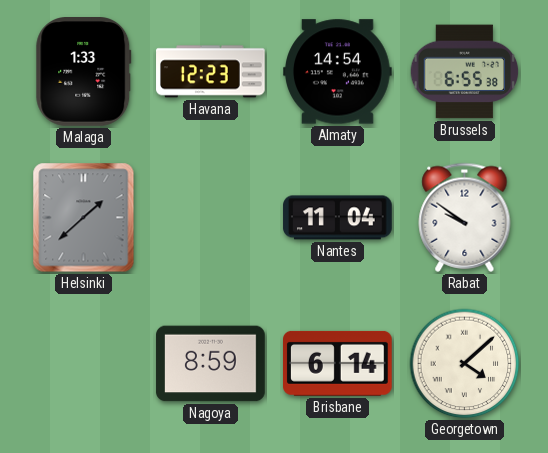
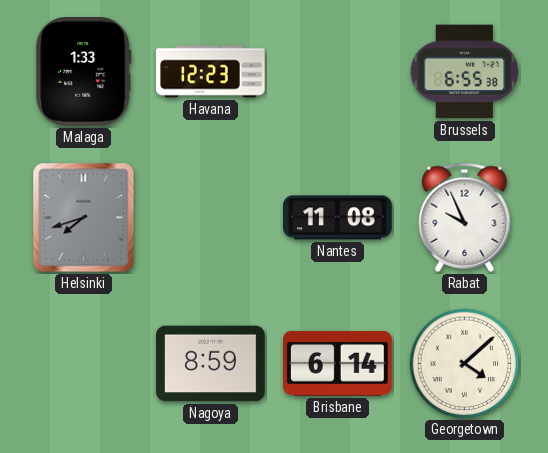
Almaty: 14:54 -> none (338, 72)
Helsinki: 1:38 -> 7:42 (84, 218)
Nantes: 11:04 -> 11:08 (338, 218)
Rabat: 9:51 -> 9:56 (465, 217)
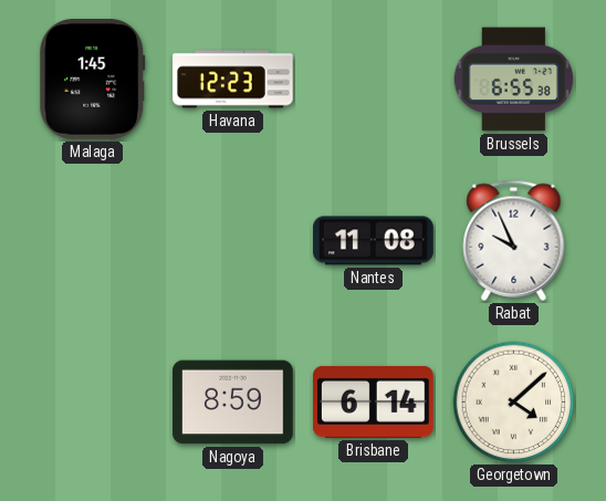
Malaga: 1:33 -> 1:45 (93, 80)
Helsinki: 7:42 -> none (84, 218)
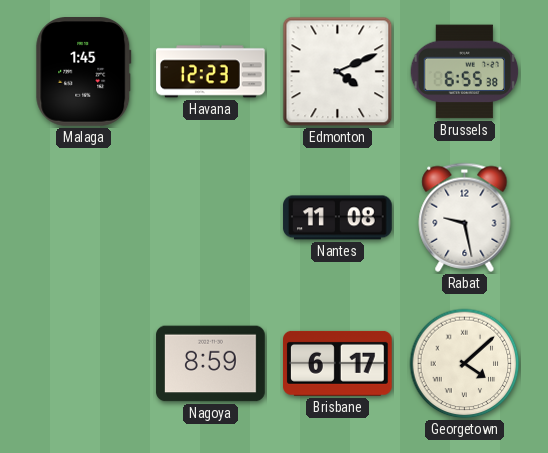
Edmonton: none -> 4:11 (338, 72)
Rabat: 9:56 -> 9:28 (465, 217)
Brisbane: 6:14 -> 6:17 (338, 363)
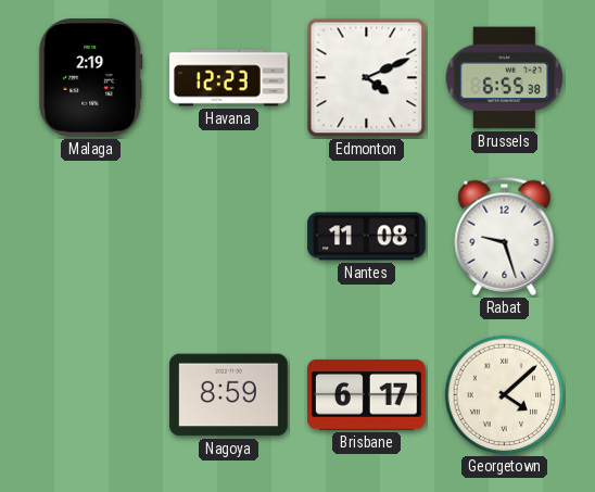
Malaga: 1:45 -> 2:19 (91, 78)
Rabat: 9:28 -> 9:27 (505, 236)
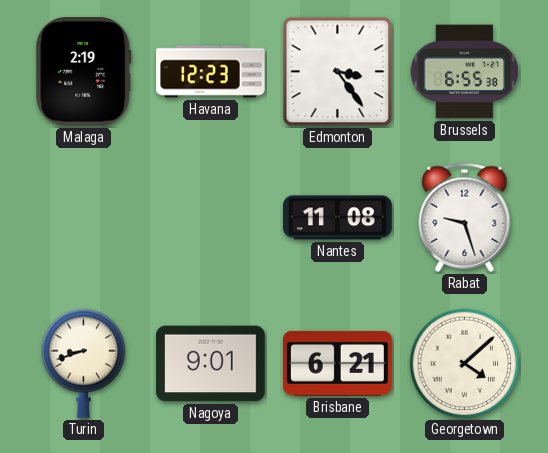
Edmonton: 4:11 -> 3:24 (338, 72)
Turin: none -> 8:42 (84, 363)
Nagoya: 8:59 -> 9:01 (211, 364)
Brisbane: 6:17 -> 6:21 (338, 363)
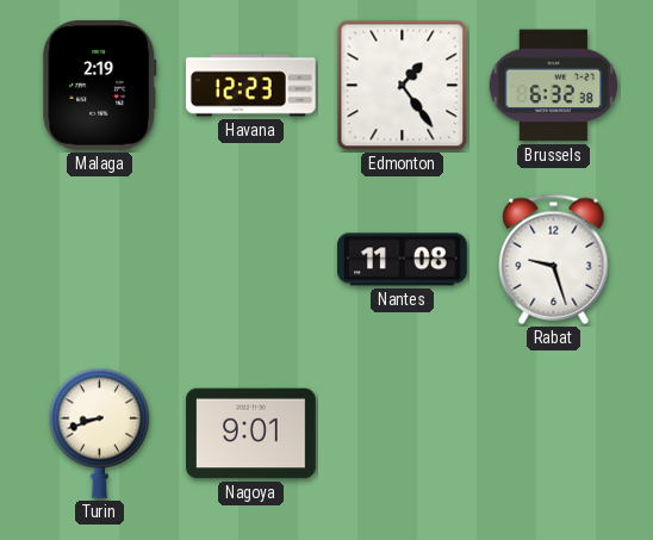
Edmonton: 3:24 -> 1:24 (403, 86)
Brussels: 6:55 -> 6:32 (554, 86)
Brisbane: 6:21 -> none (338, 363)
Georgetown: 4:08 -> none (465, 364)
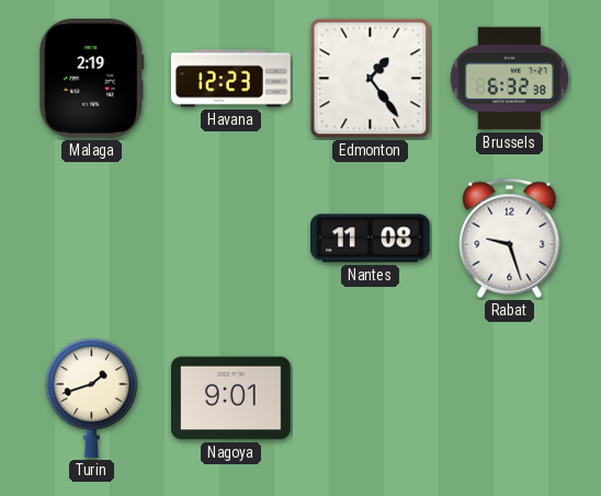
Turin: 8:42 -> 1:42 (92, 397)
